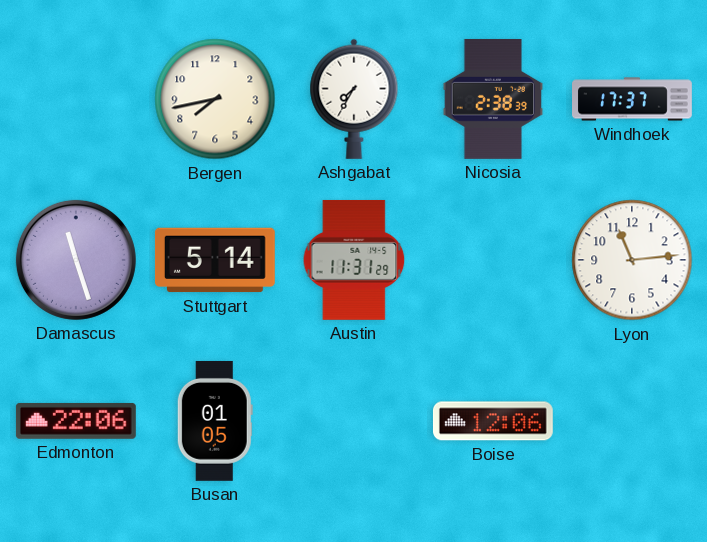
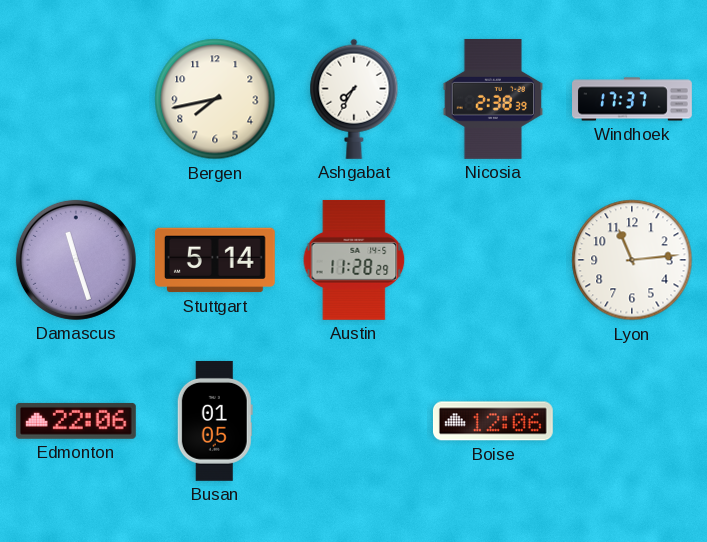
Austin: 11:31 -> 11:28 (354, 260)
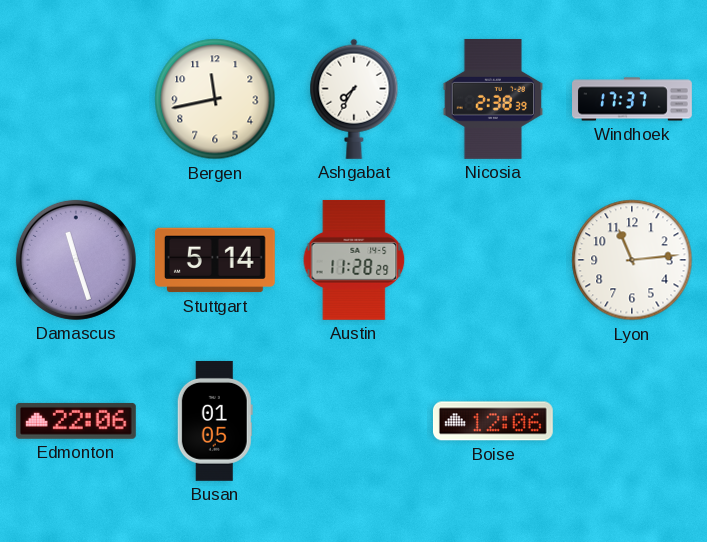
Bergen: 7:43 -> 11:43 (215, 99)
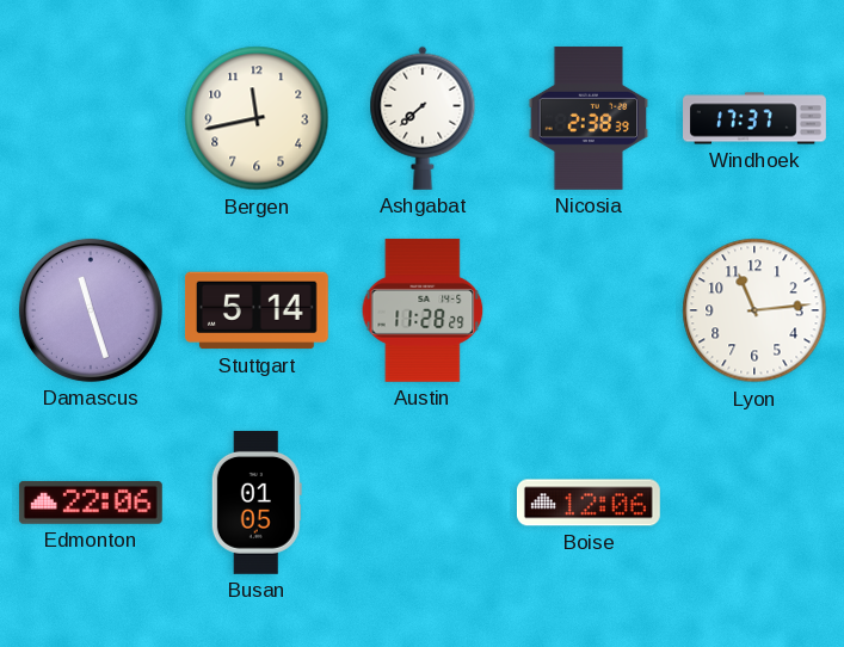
Ashgabat: 7:35 -> 7:38 (423, 118)
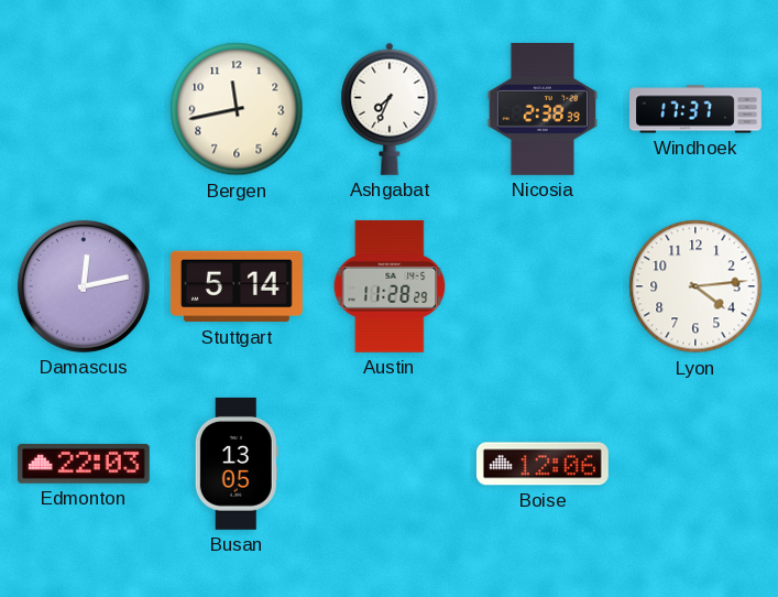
Ashgabat: 7:38 -> 7:34 (390, 109)
Damascus: 11:27 -> 12:13 (84, 286)
Lyon: 11:14 -> 4:14 (695, 286)
Edmonton: 22:06 -> 22:03 (84, 464)
Busan: 01:05 -> 13:05 (237, 464)
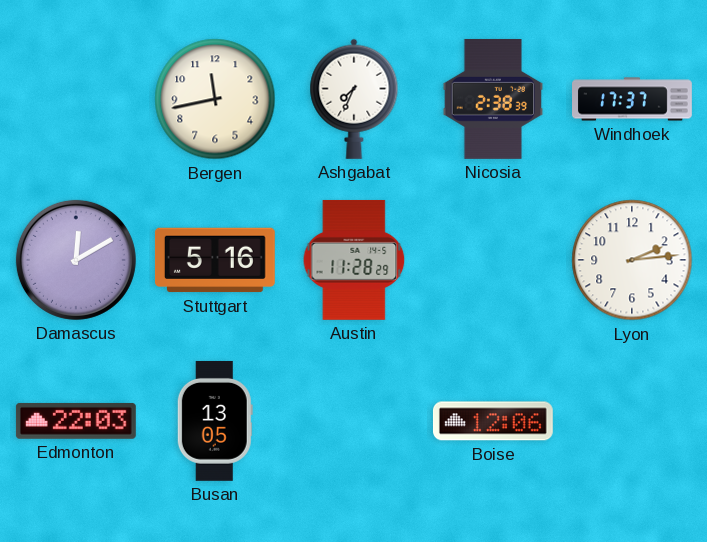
Damascus: 12:13 -> 12:10 (76, 260)
Stuttgart: 5:14 -> 5:16 (215, 260)
Lyon: 4:14 -> 2:14 (632, 260)
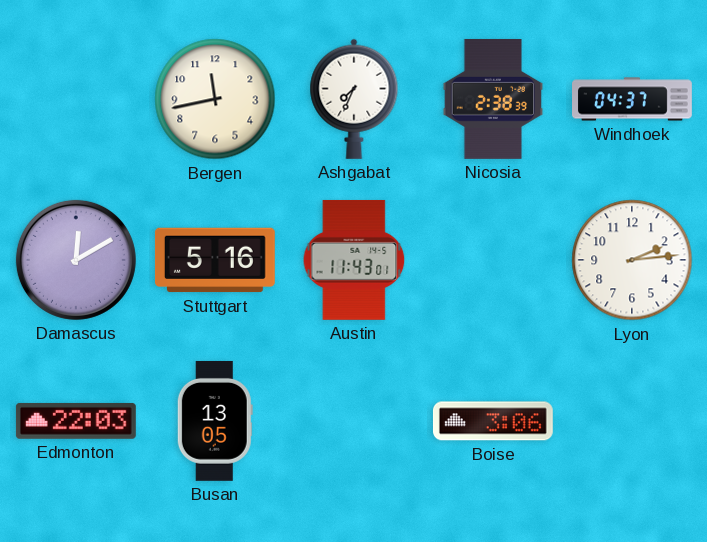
Windhoek: 17:37 -> 04:37 (633, 99)
Austin: 11:28 -> 11:43 (354, 260)
Boise: 12:06 -> 3:06 (493, 421)
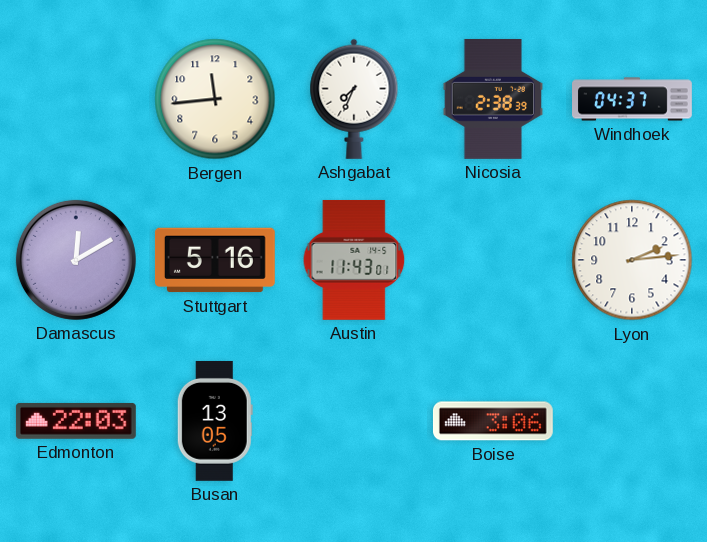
Bergen: 11:43 -> 11:44 (215, 99)
